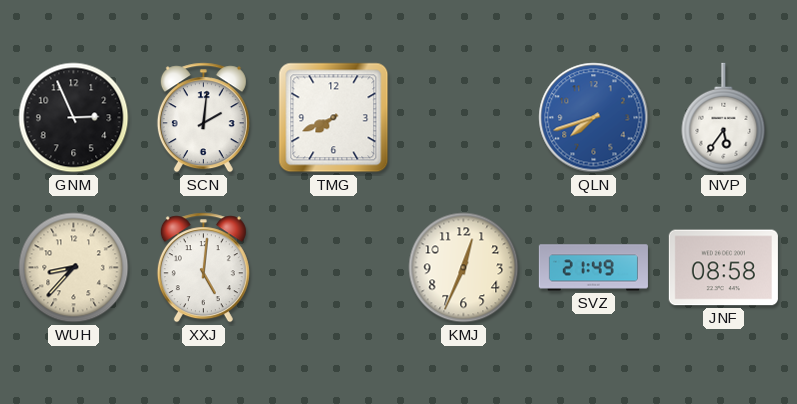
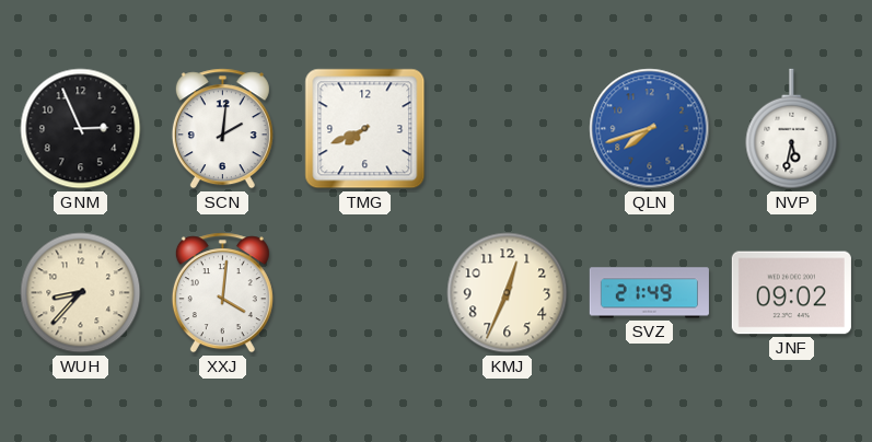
NVP: 5:36 -> 5:32 (792, 129)
XXJ: 5:01 -> 4:01 (222, 293)
JNF: 08:58 -> 09:02 (791, 293)
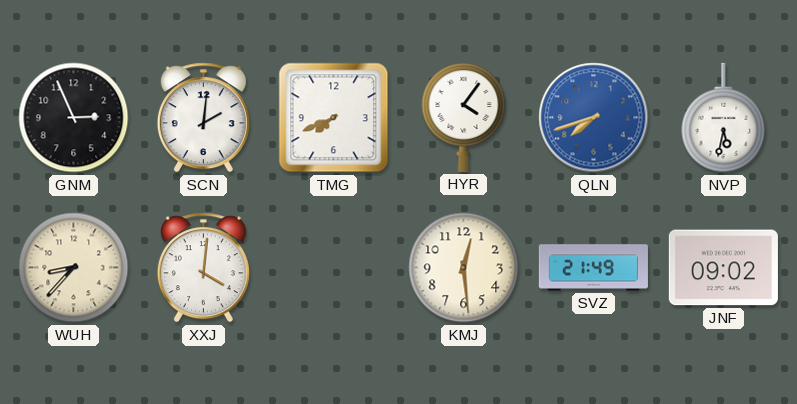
HYR: none -> 4:06 (464, 117)
KMJ: 12:34 -> 12:29 (464, 268)
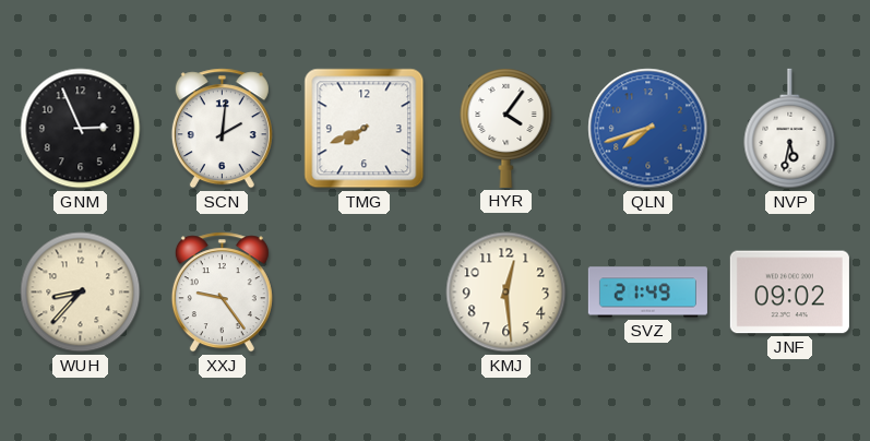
XXJ: 4:01 -> 9:24 (222, 293)
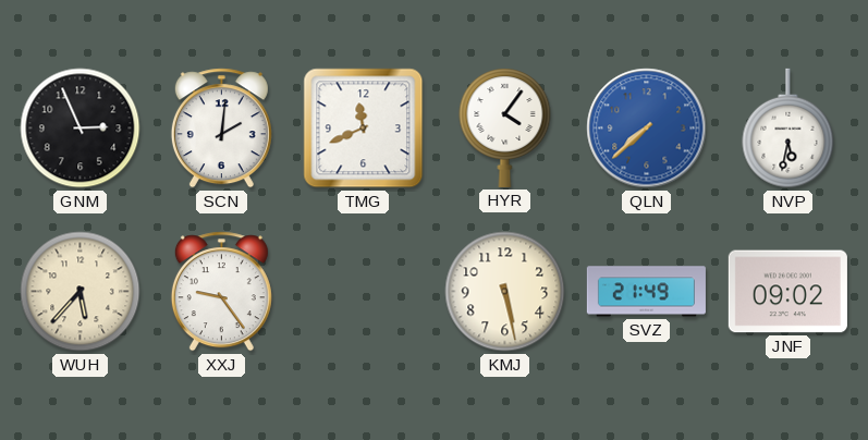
TMG: 7:41 -> 11:41 (364, 129)
QLN: 7:42 -> 7:38 (647, 129)
WUH: 8:37 -> 5:37 (81, 292)
KMJ: 12:29 -> 5:28 (505, 292)
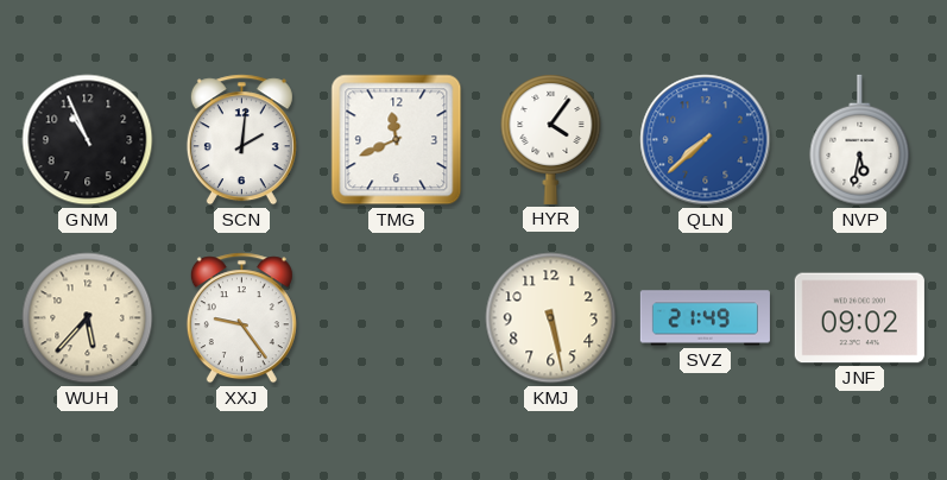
GNM: 2:56 -> 10:56 (88, 140)
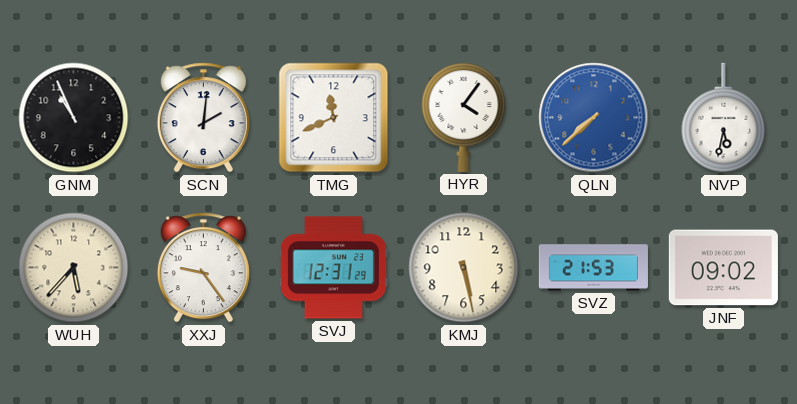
SVJ: none -> 12:31 (333, 268)
SVZ: 21:49 -> 21:53 (593, 268)
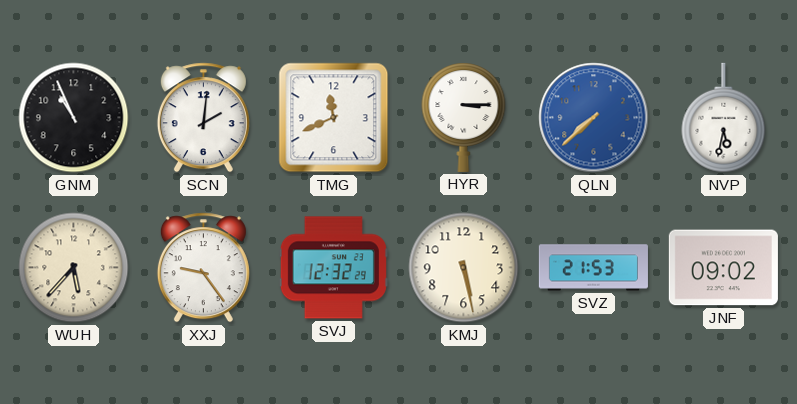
HYR: 4:06 -> 3:15 (464, 117)
SVJ: 12:31 -> 12:32 (333, 268)
